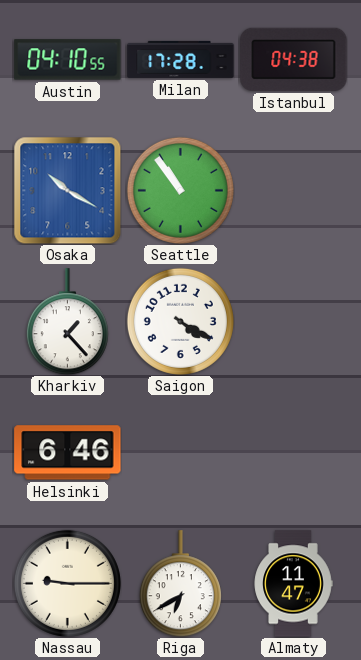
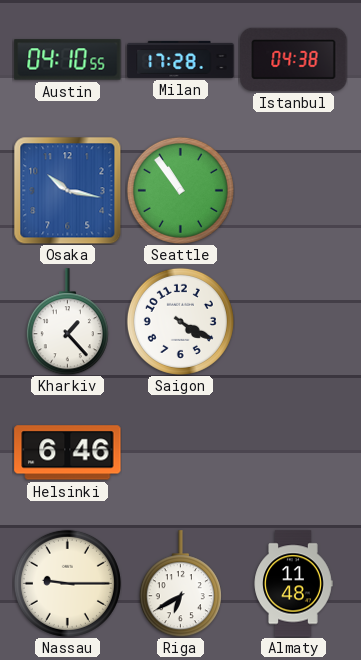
Osaka: 10:20 -> 10:17 (67, 190)
Almaty: 11:47 -> 11:48 (293, 584)
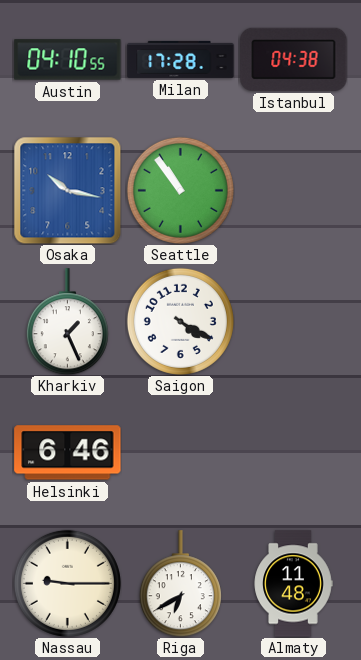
Kharkiv: 1:23 -> 1:26 (67, 322)
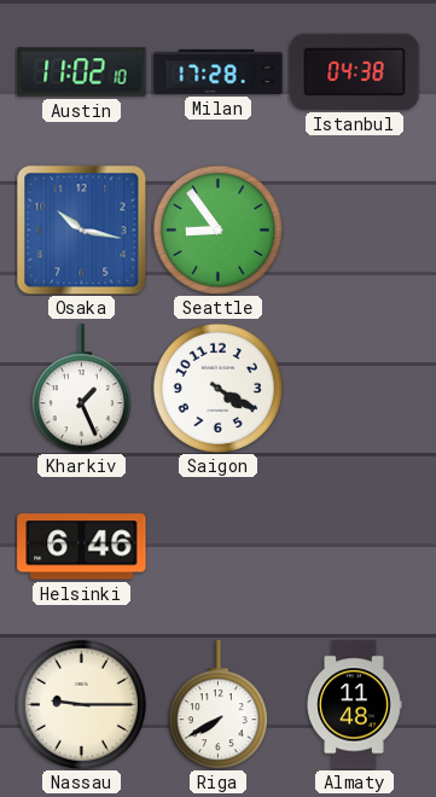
Austin: 04:10 -> 11:02 (82, 72)
Seattle: 10:54 -> 8:54 (217, 229)
Riga: 6:40 -> 7:40 (217, 705)
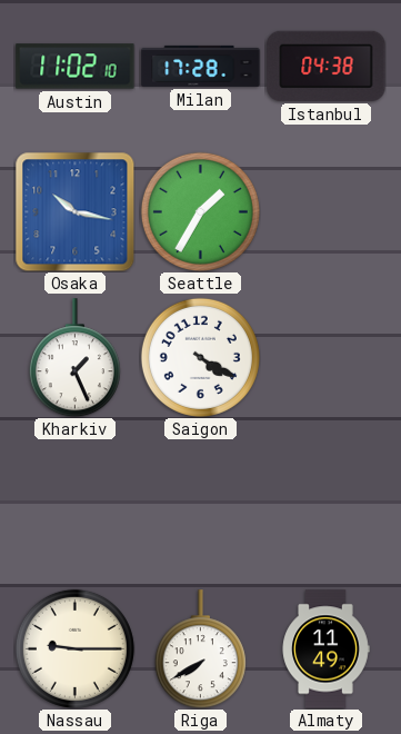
Seattle: 8:54 -> 1:35 (200, 211)
Helsinki: 6:46 -> none (82, 547)
Almaty: 11:48 -> 11:49 (325, 649)
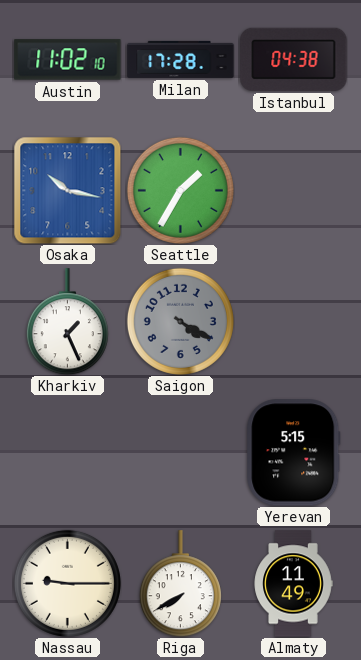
Saigon dial: white -> grey (180, 321)
Yerevan: none -> 5:15 (294, 453)
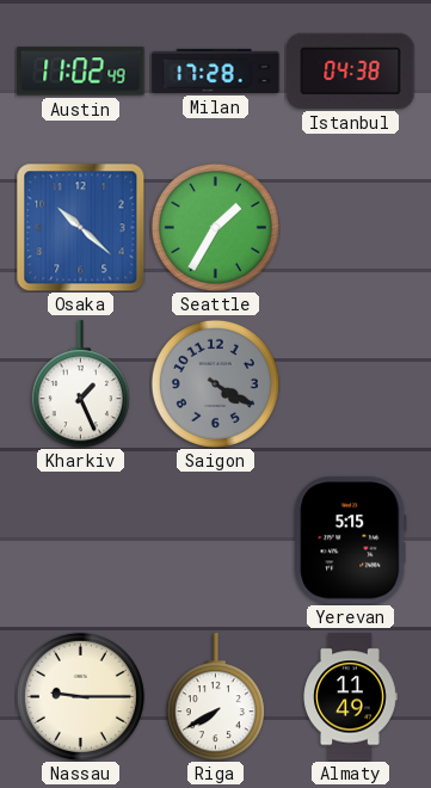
Austin: 11:02:10 -> 11:02:49 (81, 72)
Osaka: 10:17 -> 10:22 (80, 227)
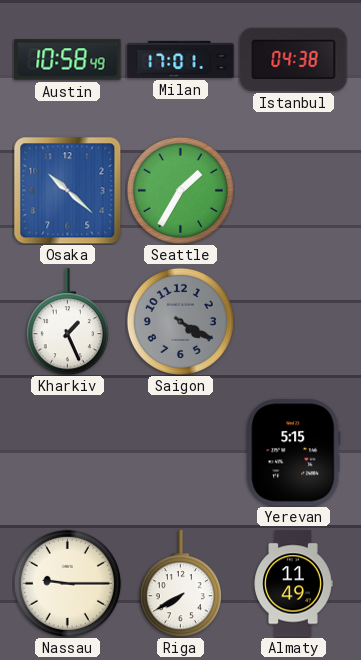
Austin: 11:02 -> 10:58 (68, 60)
Milan: 17:28 -> 17:01 (181, 59)
